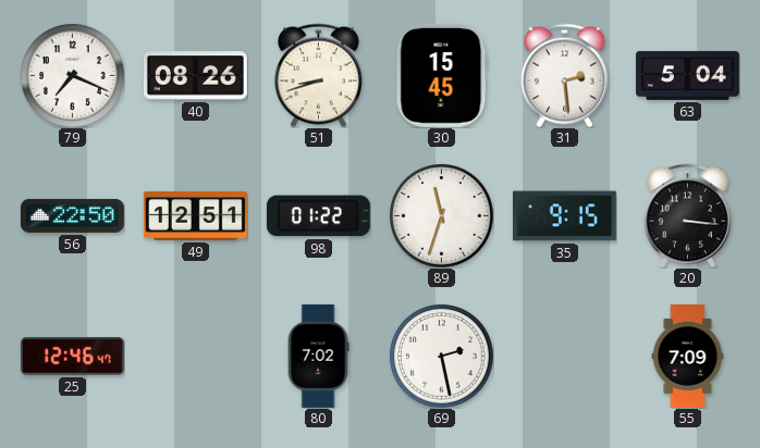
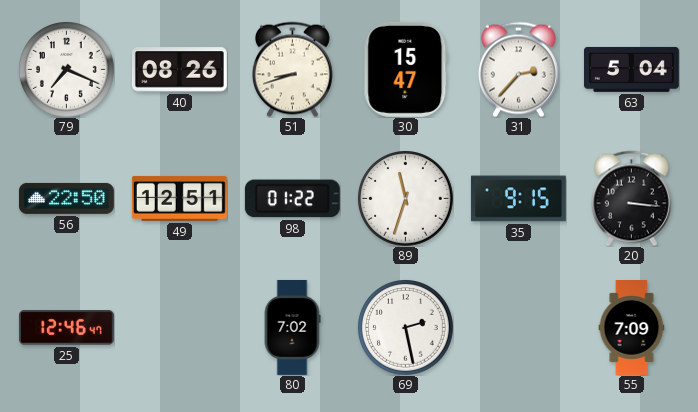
30: 15:45 -> 15:47 (406, 69)
31: 2:29 -> 2:37 (518, 69)
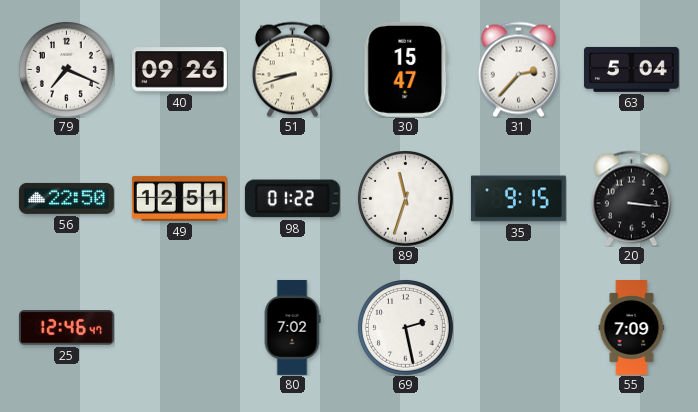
40: 08:26 -> 09:26 (179, 70)
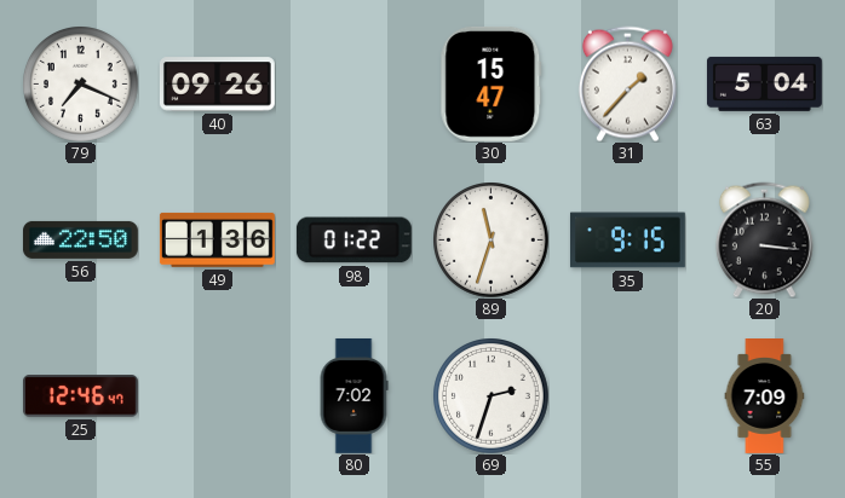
51: 8:42 -> none (292, 69)
31: 2:37 -> 1:37 (627, 83)
49: 12:51 -> 1:36 (217, 239)
69: 2:28 -> 2:33 (492, 396)
